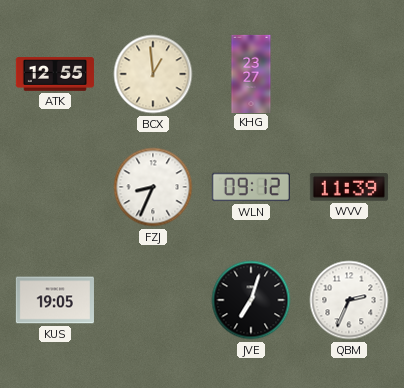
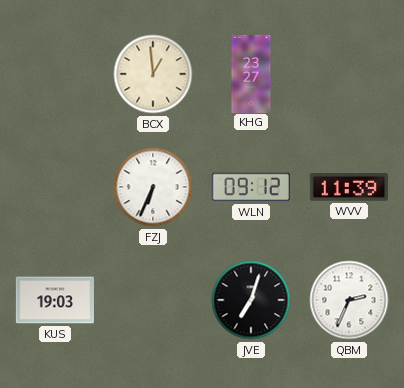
ATK: 12:55 -> none (55, 74)
FZJ: 8:34 -> 6:34 (153, 187)
KUS: 19:05 -> 19:03 (55, 300)
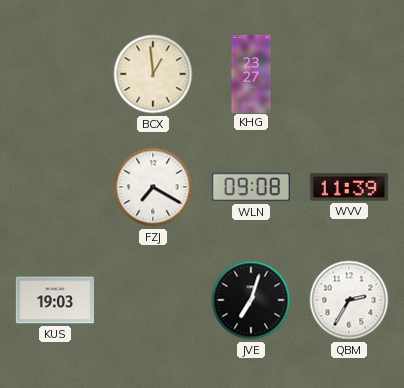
FZJ: 6:34 -> 7:20 (153, 187)
WLN: 09:12 -> 09:08 (251, 187)
QBM: 2:34 -> 2:35 (349, 300)
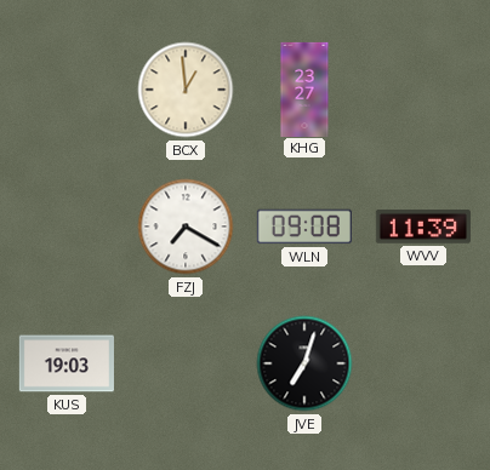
QBM: 2:35 -> none (349, 300)
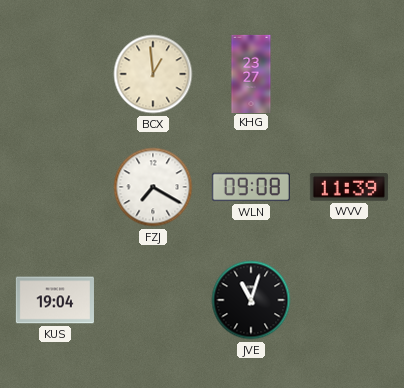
KUS: 19:03 -> 19:04 (55, 300)
JVE: 7:03 -> 11:03 (251, 300)
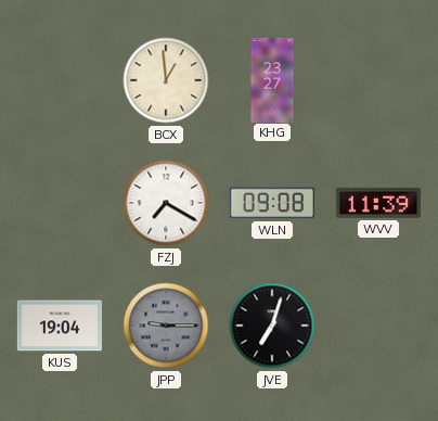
JPP: none -> 9:15 (166, 326)
JVE: 11:03 -> 7:03 (272, 326)
